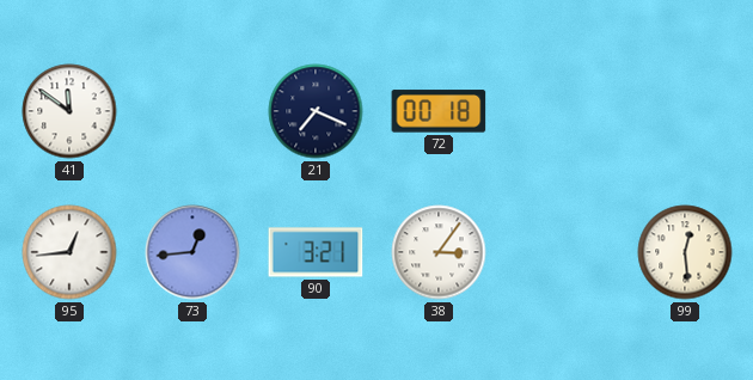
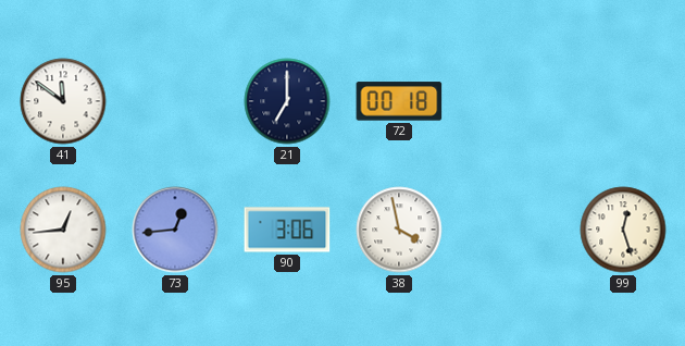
21: 7:19 -> 7:00 (287, 101)
90: 3:21 -> 3:06 (287, 230)
38: 3:06 -> 3:58 (399, 230)
99: 12:29 -> 12:27 (623, 230)
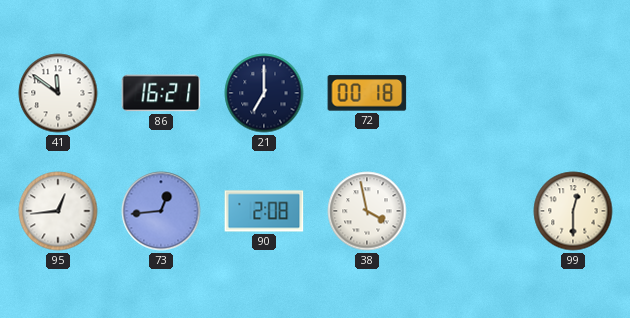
86: none -> 16:21 (161, 93)
90: 3:06 -> 2:08 (264, 211)
99: 12:27 -> 12:30 (573, 211)
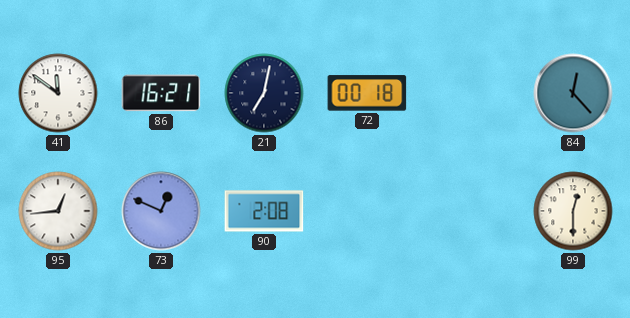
21: 7:00 -> 7:02 (264, 93)
84: none -> 12:23 (573, 93)
73: 12:44 -> 12:49 (161, 211)
38: 3:58 -> none (367, 211)
